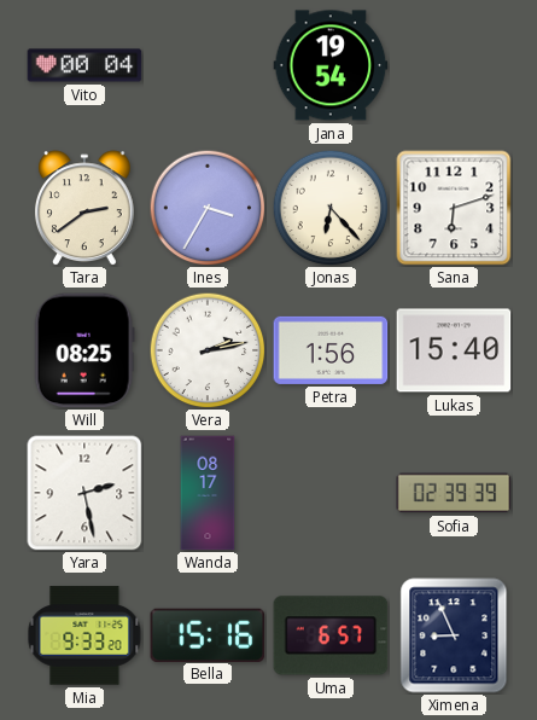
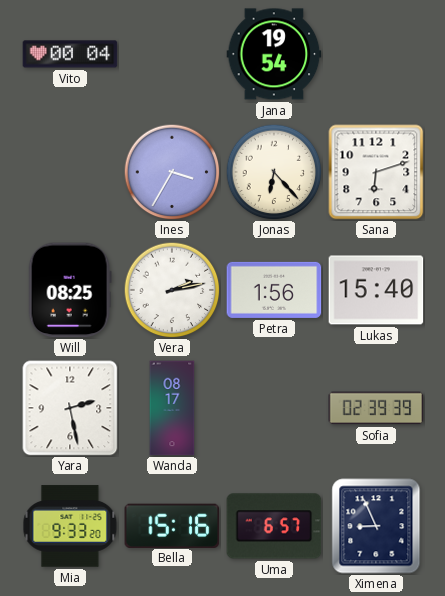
Tara: 2:39 -> none (84, 208)
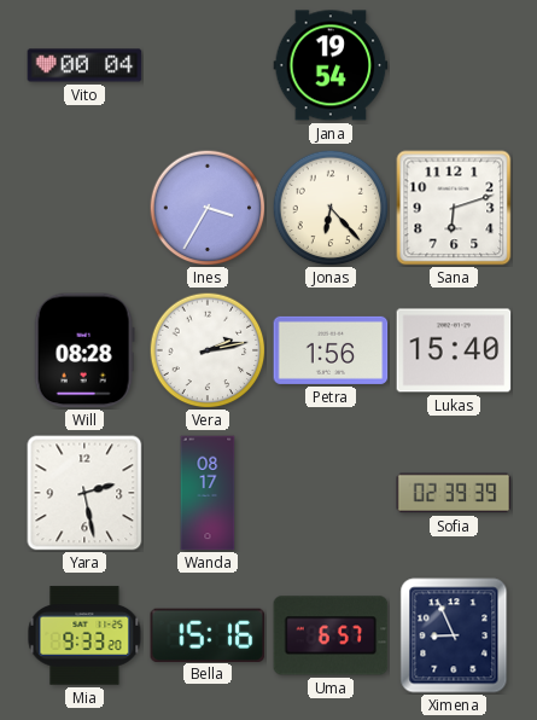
Will: 08:25 -> 08:28 (84, 350)
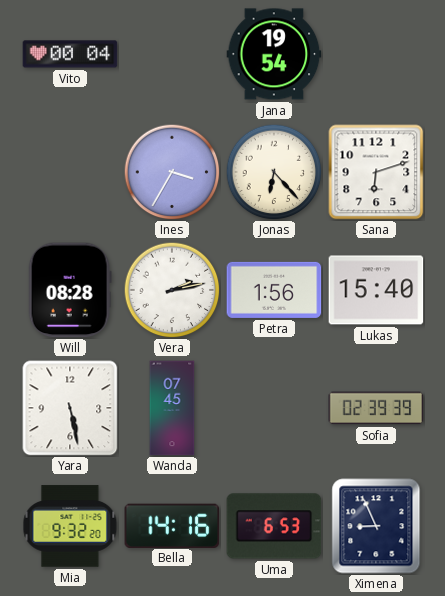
Yara: 2:28 -> 5:28 (70, 408)
Wanda: 08:17 -> 07:45 (172, 408)
Mia: 9:33 -> 9:32 (70, 526)
Bella: 15:16 -> 14:16 (172, 525)
Uma: 6:57 -> 6:53 (274, 526)
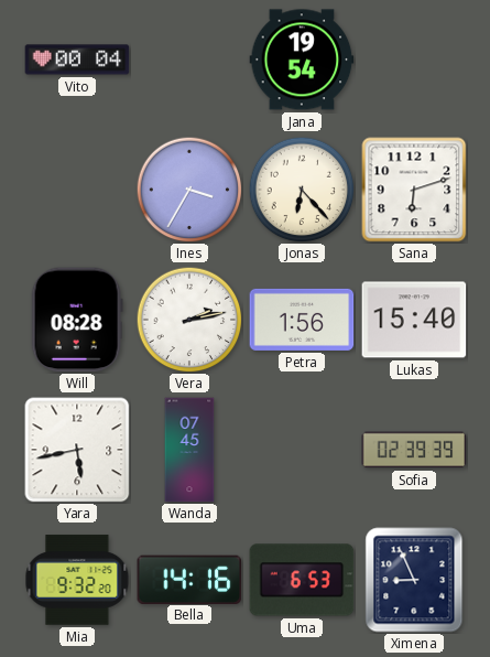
Yara: 5:28 -> 5:43 (77, 450)
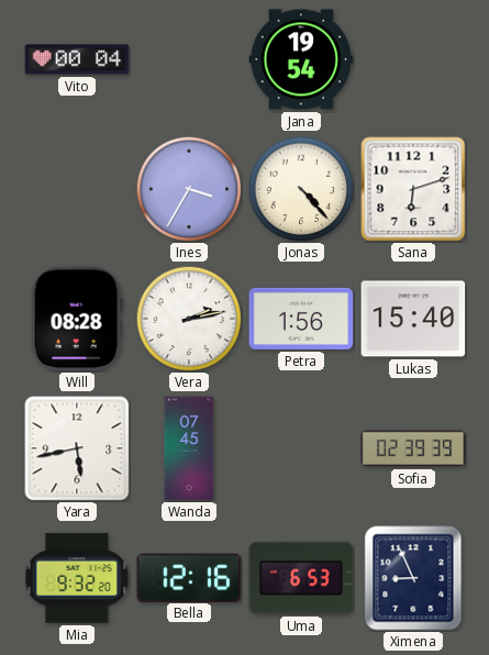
Jonas: 6:23 -> 4:23 (301, 189)
Bella: 14:16 -> 12:16 (189, 577)
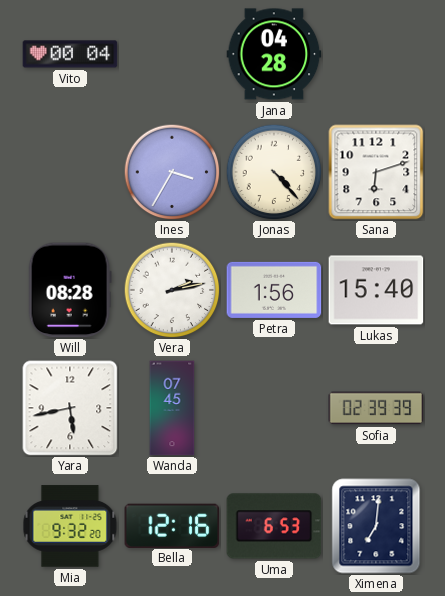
Jana: 19:54 -> 04:28 (274, 54)
Ximena: 8:56 -> 7:01 (376, 526)
